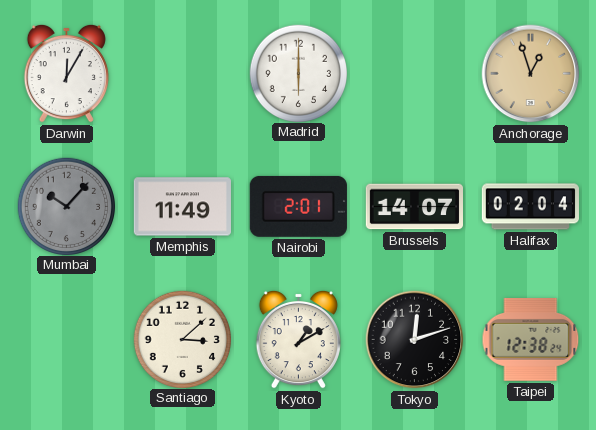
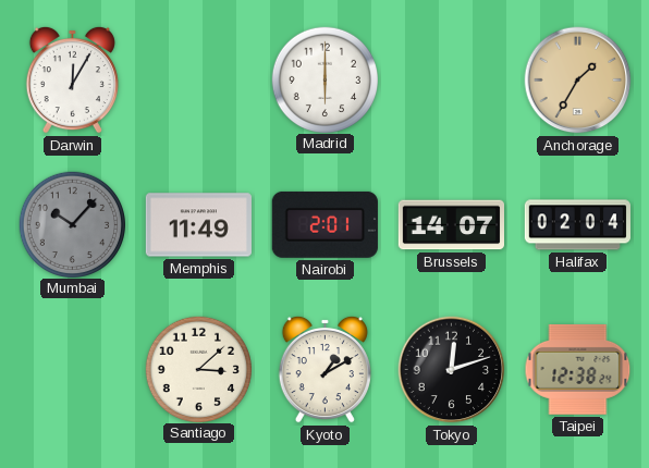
Anchorage: 12:57 -> 1:35 (578, 81)
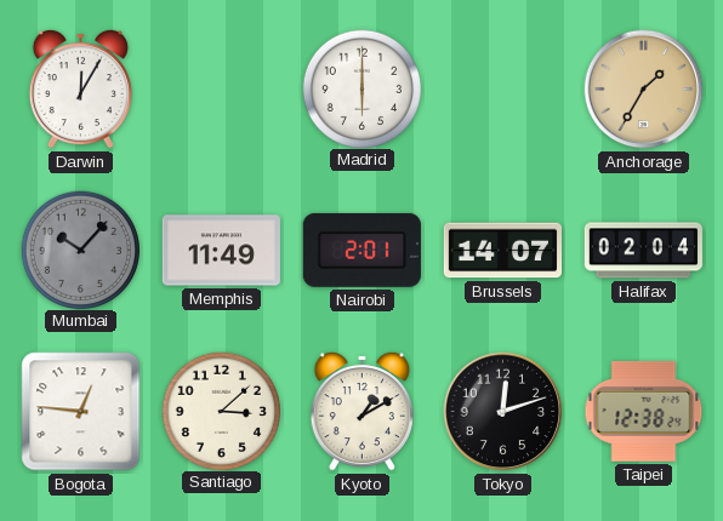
Bogota: none -> 12:46 (81, 412)
